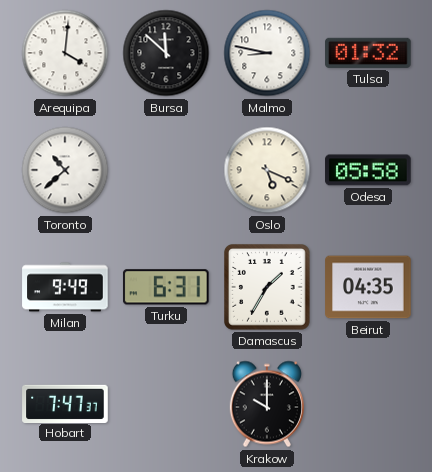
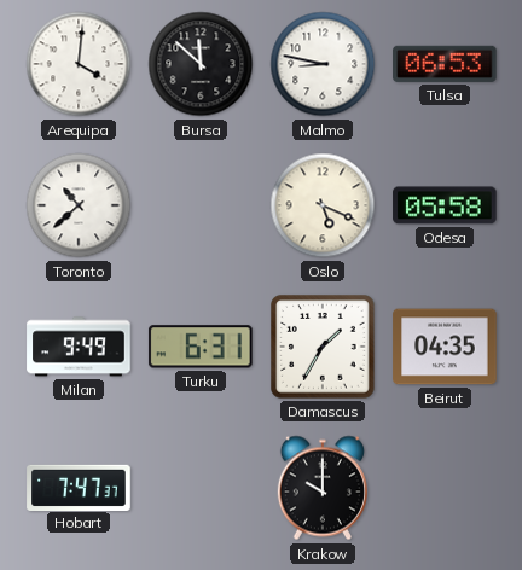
Tulsa: 01:32 -> 06:53 (445, 64)
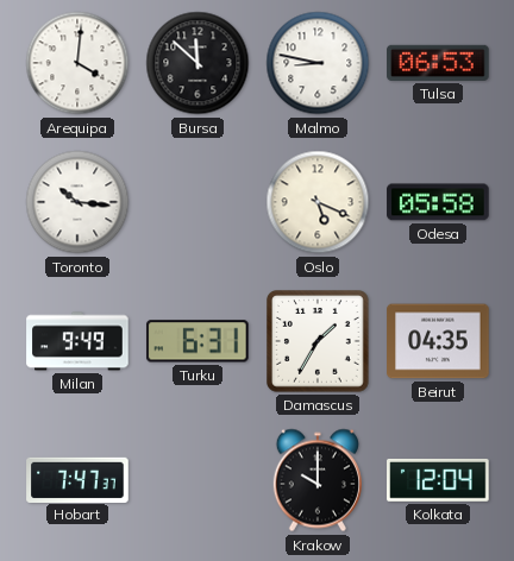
Toronto: 10:38 -> 10:16 (77, 202)
Kolkata: none -> 12:04 (438, 480)
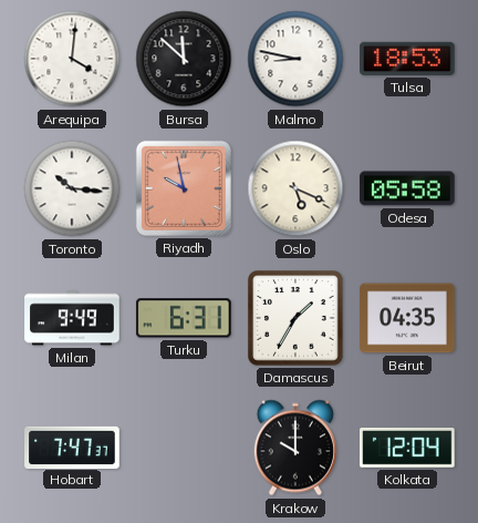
Tulsa: 06:53 -> 18:53 (407, 59)
Riyadh: none -> 9:58 (184, 188)
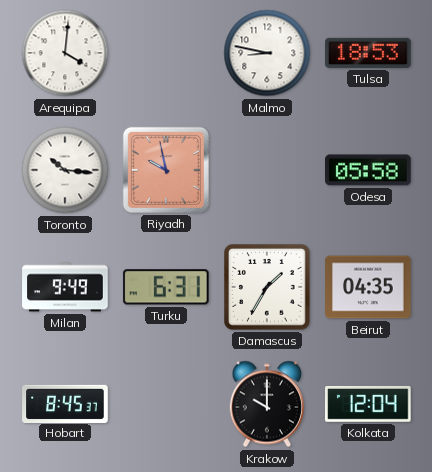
Bursa: 11:52 -> none (184, 59)
Oslo: 5:19 -> none (295, 188)
Hobart: 7:47 -> 8:45 (65, 403)
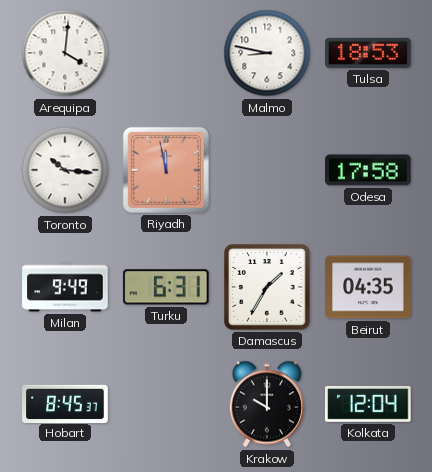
Riyadh: 9:58 -> 11:58 (166, 170)
Odesa: 05:58 -> 17:58 (368, 170)
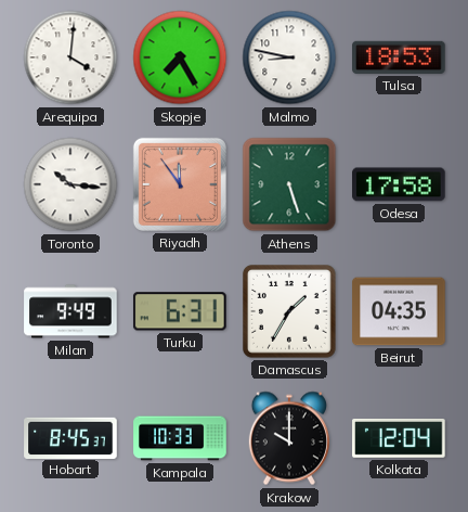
Skopje: none -> 7:25 (180, 57)
Riyadh: 11:58 -> 11:54 (180, 184)
Athens: none -> 5:27 (289, 184)
Kampala: none -> 10:33 (180, 438)
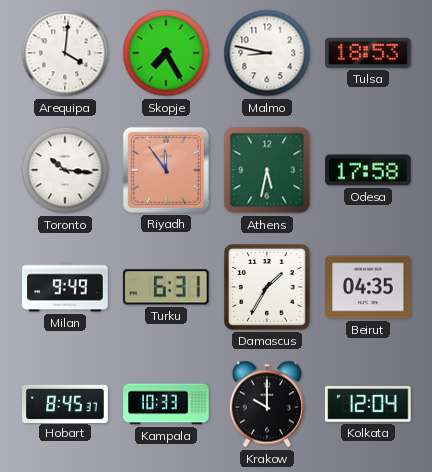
Athens: 5:27 -> 5:32 (267, 170)
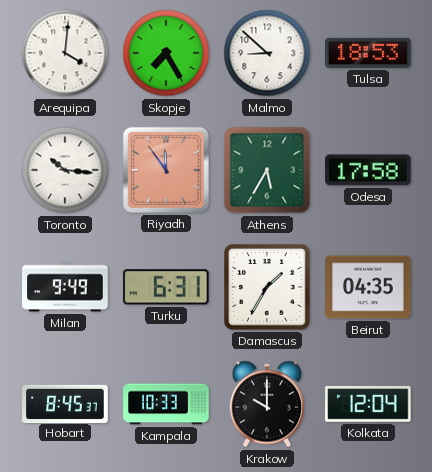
Malmo: 8:47 -> 8:52 (267, 53)
Athens: 5:32 -> 5:35 (267, 170)
